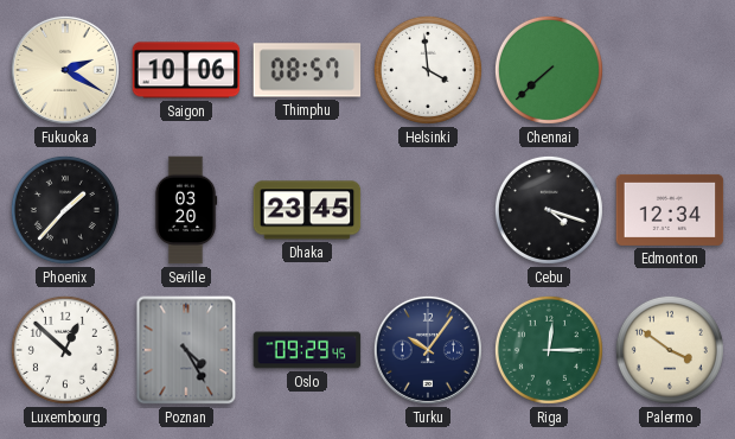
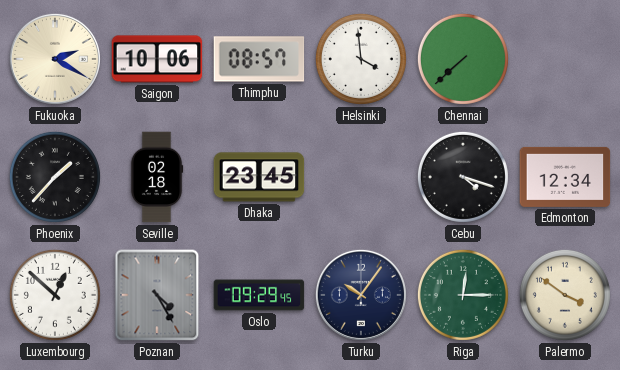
Seville: 03:20 -> 02:18 (157, 177)
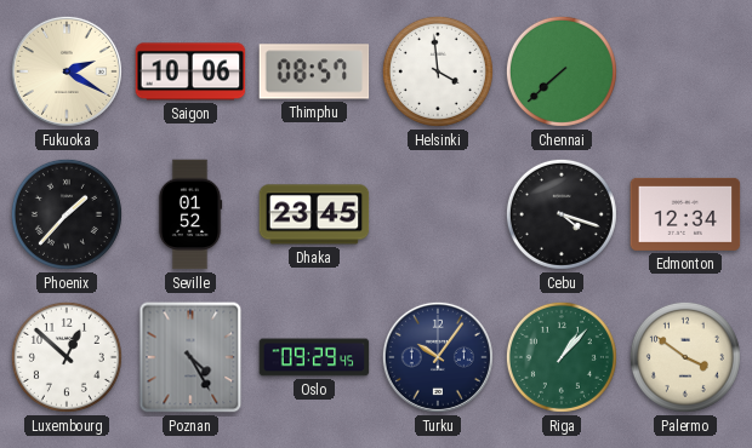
Seville: 02:18 -> 01:52 (190, 214)
Riga: 12:15 -> 1:07 (562, 357)
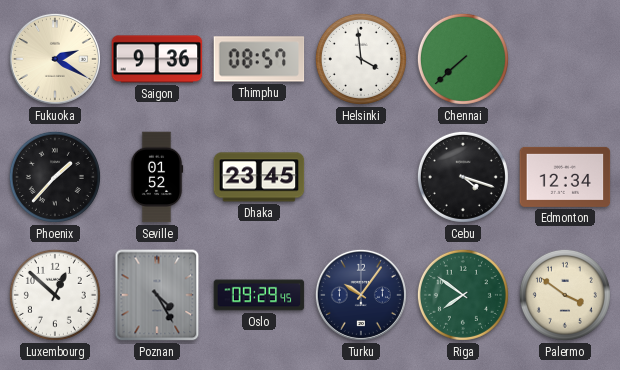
Saigon: 10:06 -> 9:36 (157, 59)
Riga: 1:07 -> 7:51 (463, 295)
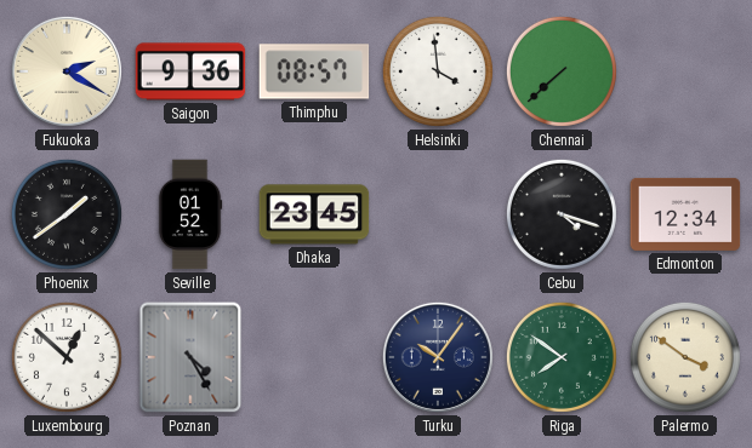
Phoenix: 1:37 -> 1:39 (67, 214)
Oslo: 09:29 -> none (259, 295)
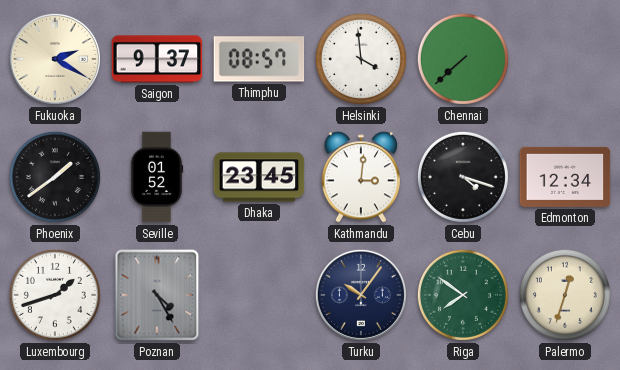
Saigon: 9:36 -> 9:37 (157, 59)
Kathmandu: none -> 3:01 (360, 177)
Luxembourg: 12:52 -> 1:42 (55, 295)
Palermo: 3:51 -> 12:33 (565, 295)
